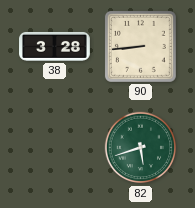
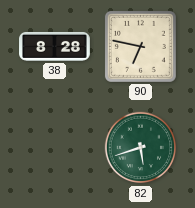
38: 3:28 -> 8:28 (55, 46)
90: 8:44 -> 6:47 (140, 46)
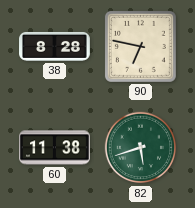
60: none -> 11:38 (55, 148)
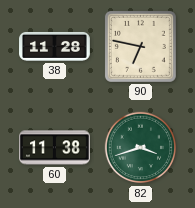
38: 8:28 -> 11:28 (55, 46)
82: 5:42 -> 3:42 (141, 148)
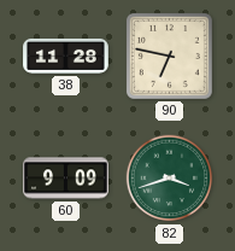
60: 11:38 -> 9:09 (66, 179)
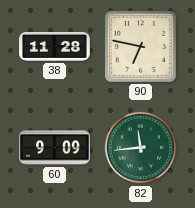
82: 3:42 -> 11:44 (141, 148)
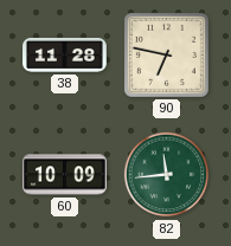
60: 9:09 -> 10:09 (65, 175)
